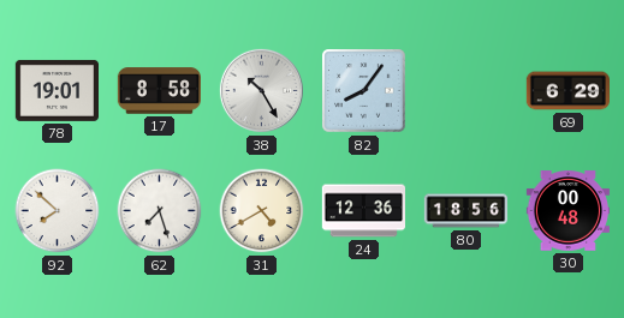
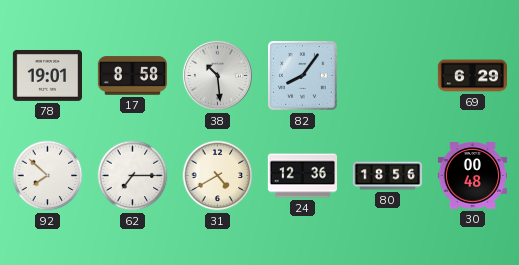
38: 10:25 -> 10:29 (217, 75)
62: 7:27 -> 7:15 (133, 176)
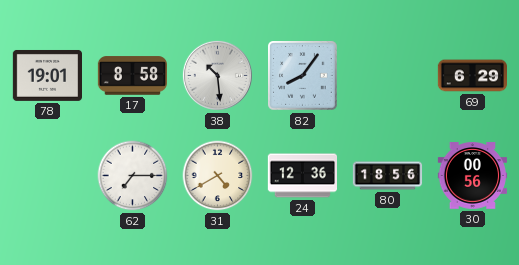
92: 7:52 -> none (48, 176)
30: 00:48 -> 00:56 (472, 176)
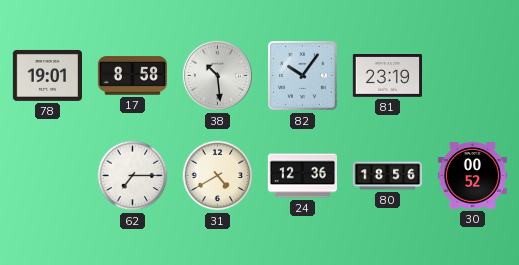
82: 8:06 -> 10:06 (303, 76)
81: none -> 23:19 (387, 76)
69: 6:29 -> none (472, 76)
30: 00:56 -> 00:52 (472, 176)
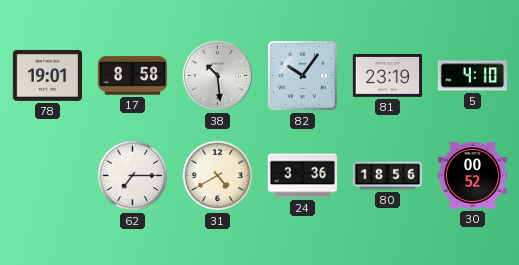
5: none -> 4:10 (472, 76)
24: 12:36 -> 3:36 (302, 176)
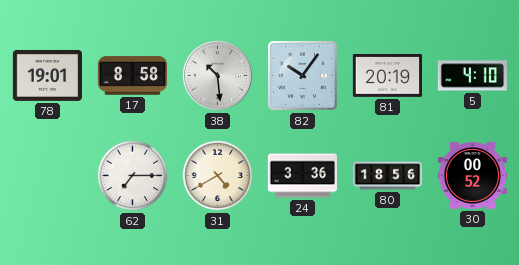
81: 23:19 -> 20:19 (387, 76)
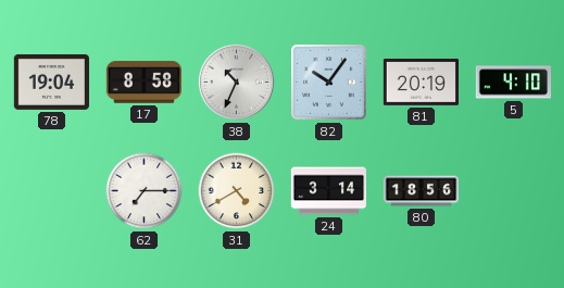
78: 19:01 -> 19:04 (51, 82)
38: 10:29 -> 10:34 (236, 82)
24: 3:36 -> 3:14 (328, 191)
30: 00:52 -> none (472, 176)
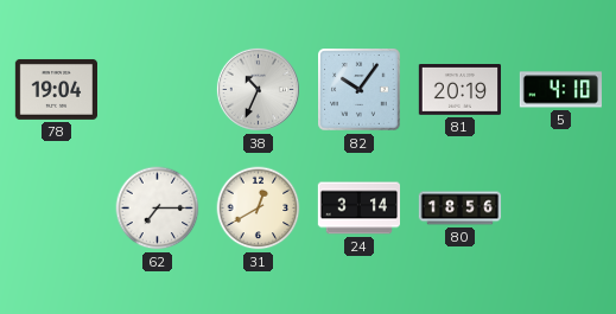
17: 8:58 -> none (143, 83)
31: 4:40 -> 12:40 (259, 209)
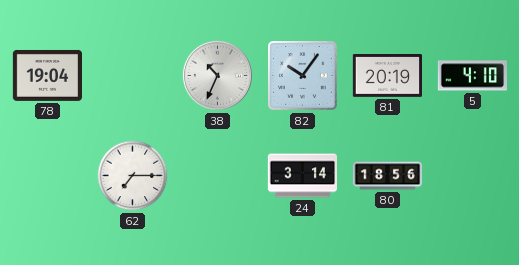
31: 12:40 -> none (259, 209)
